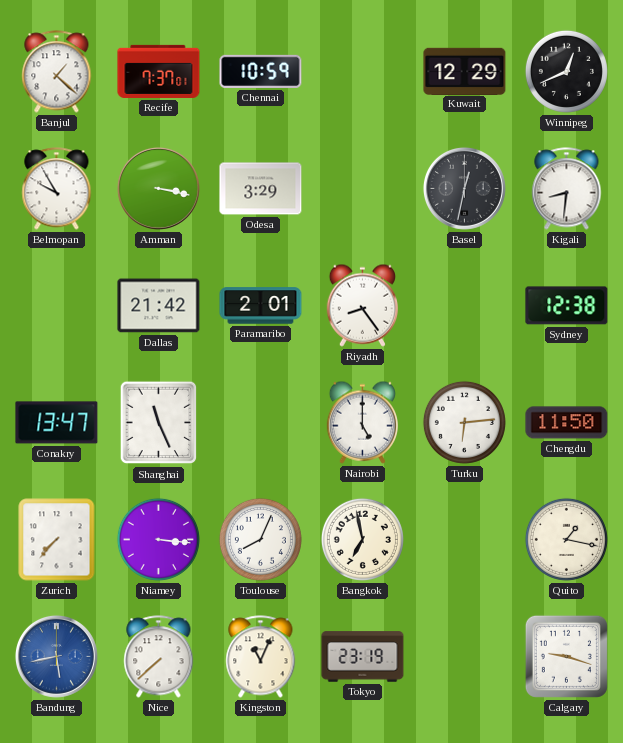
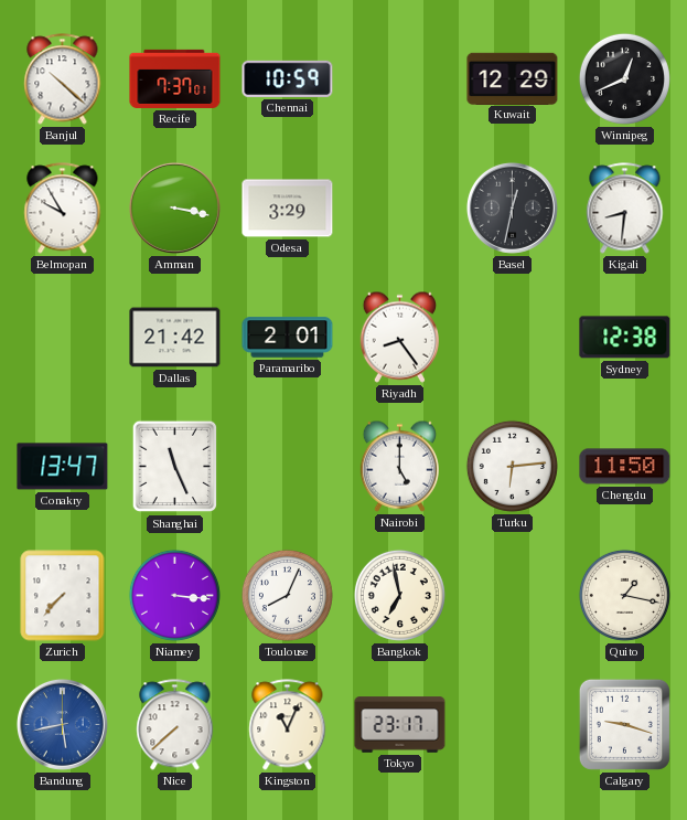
Banjul: 1:22 -> 10:22 (63, 79)
Tokyo: 23:19 -> 23:17 (400, 725)
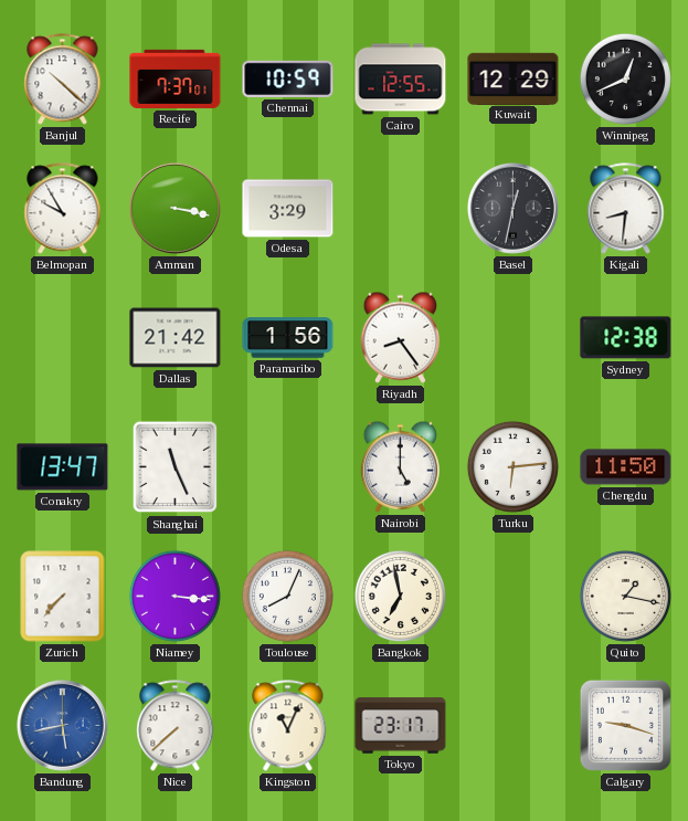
Cairo: none -> 12:55 (401, 80)
Paramaribo: 2:01 -> 1:56 (288, 338)
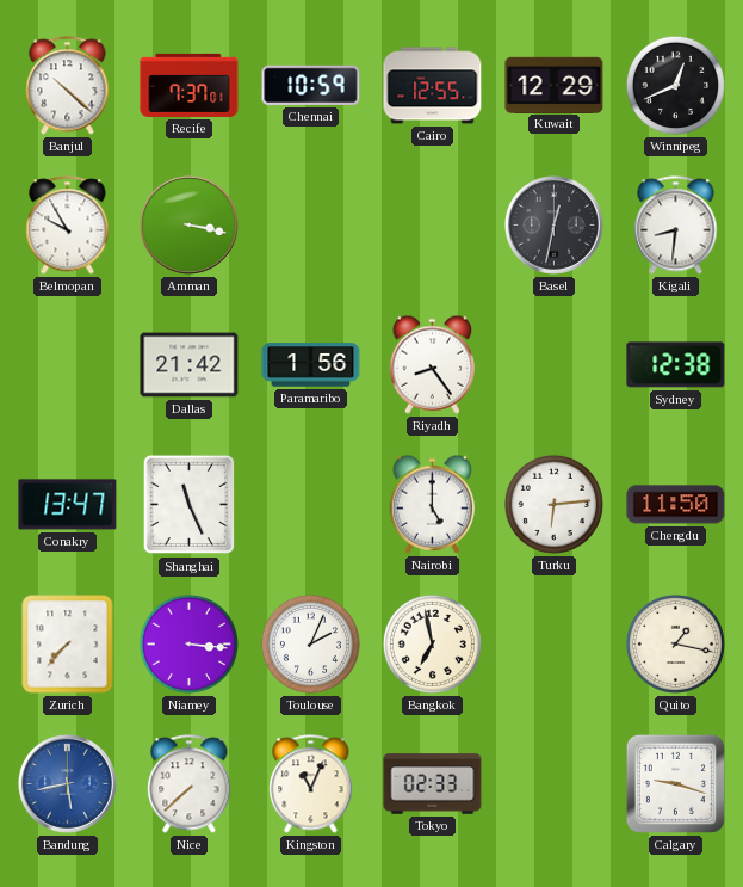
Odesa: 3:29 -> none (288, 209)
Toulouse: 8:04 -> 2:04 (310, 643)
Tokyo: 23:17 -> 02:33 (433, 784)
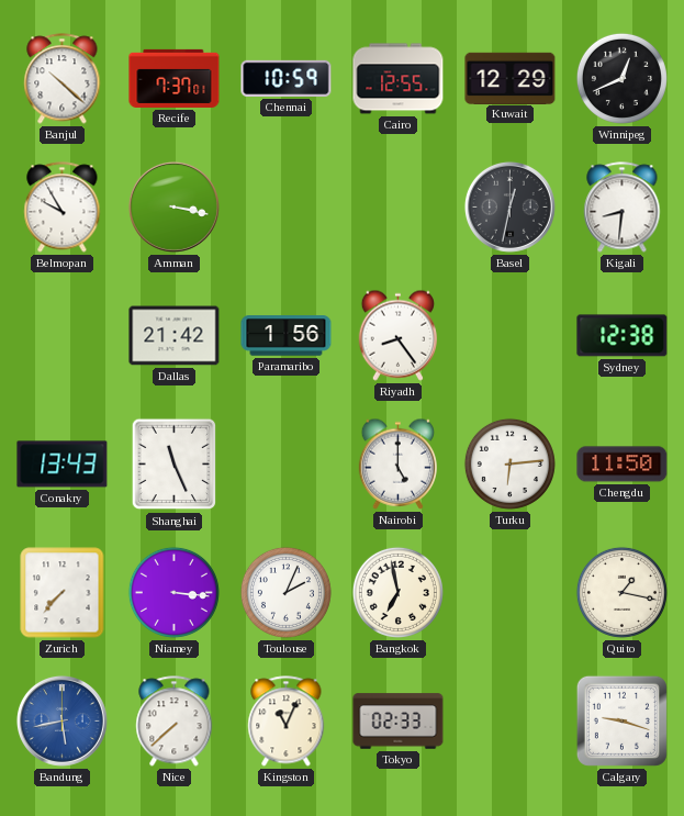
Conakry: 13:47 -> 13:43 (63, 465)
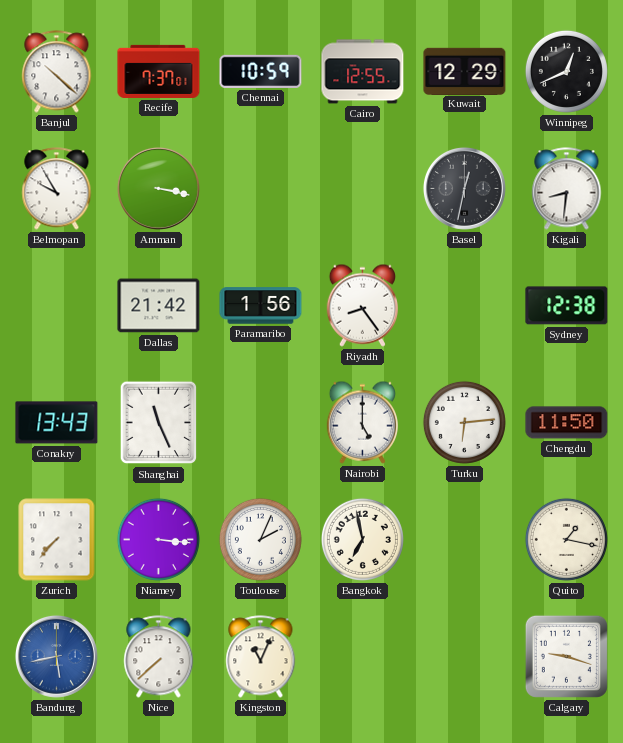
Tokyo: 02:33 -> none (399, 722)
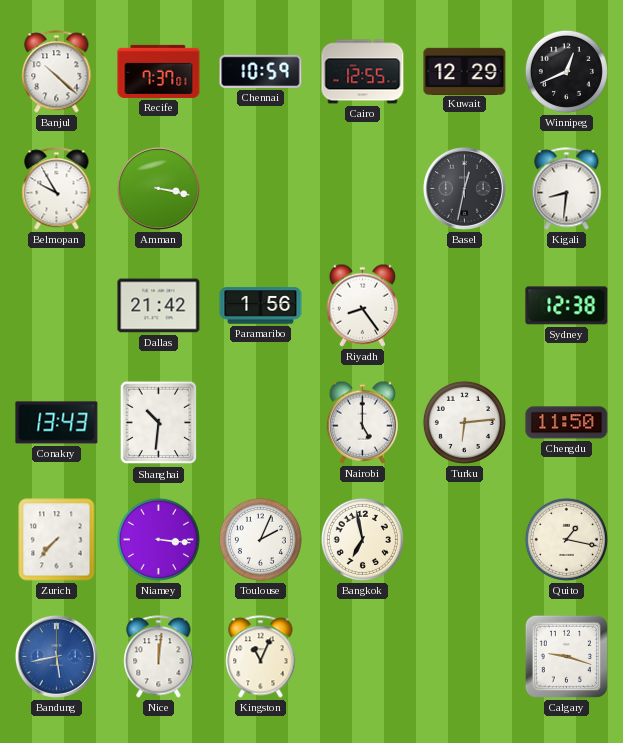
Shanghai: 11:26 -> 10:31 (159, 423)
Nice: 7:38 -> 12:01 (159, 657)
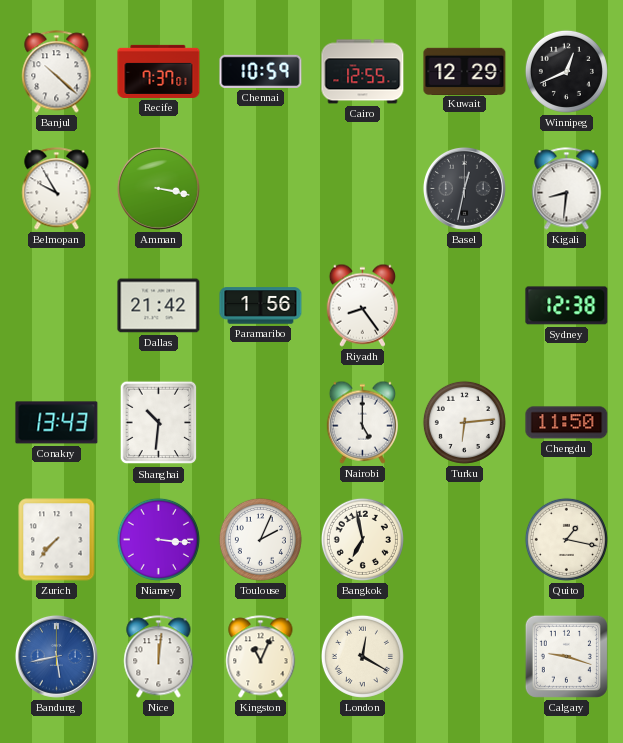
London: none -> 12:20 (362, 656)
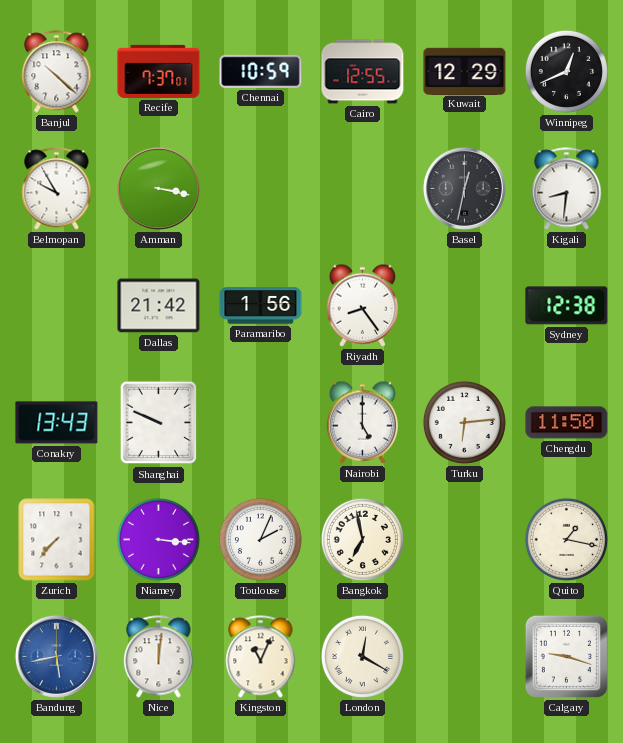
Shanghai: 10:31 -> 9:49 (159, 423)
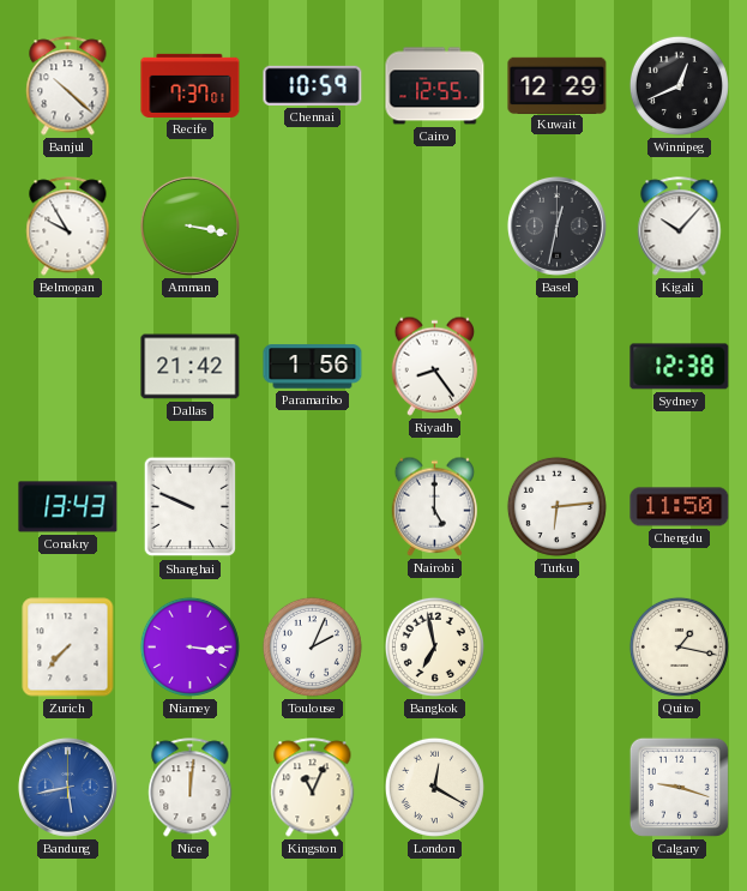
Kigali: 8:31 -> 10:07 (680, 227)
